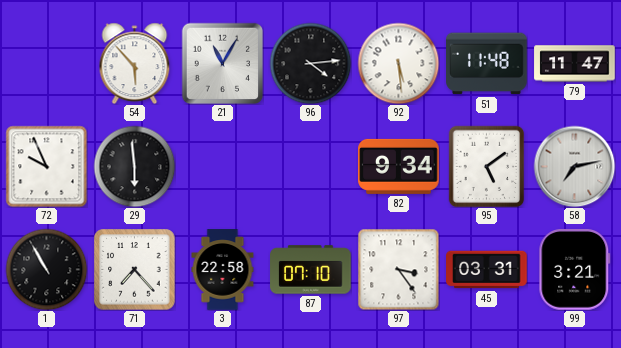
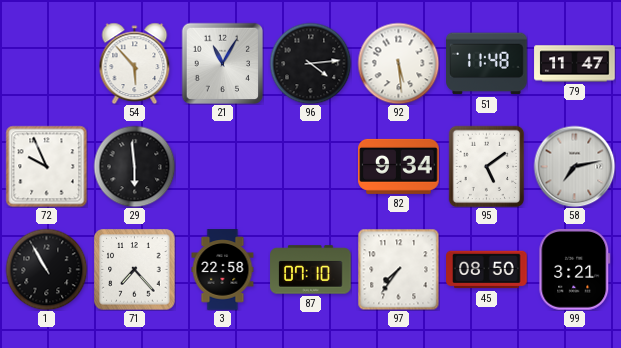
97: 3:24 -> 7:36 (398, 269)
45: 03:31 -> 08:50 (487, 270)
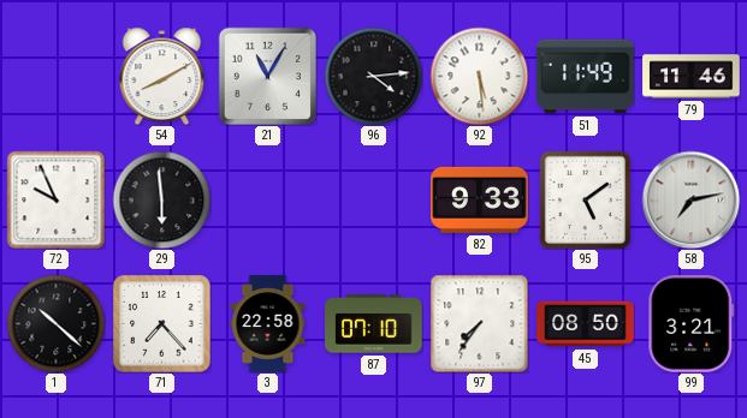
54: 5:53 -> 8:10 (162, 76)
51: 11:48 -> 11:49 (586, 77)
79: 11:47 -> 11:46 (692, 77)
82: 9:34 -> 9:33 (480, 199)
1: 10:55 -> 10:22 (55, 323)
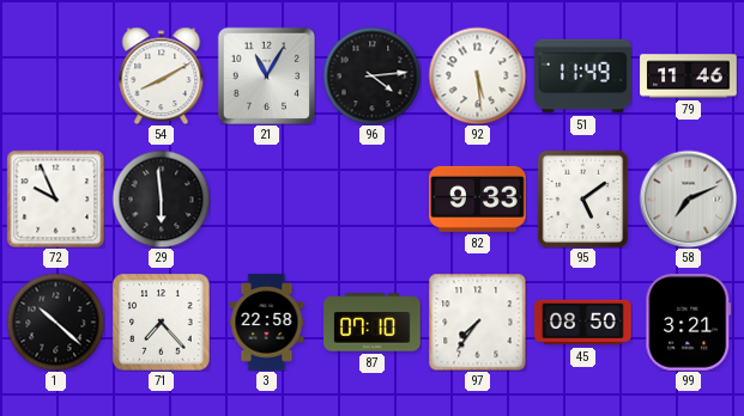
58: 7:13 -> 7:11 (688, 198)
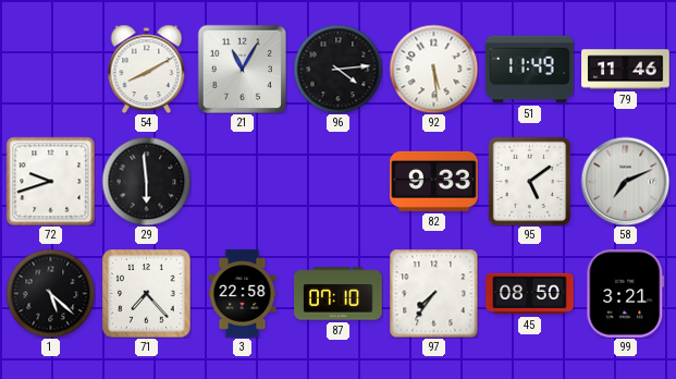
72: 9:56 -> 9:42 (50, 181)
1: 10:22 -> 5:22 (50, 293)
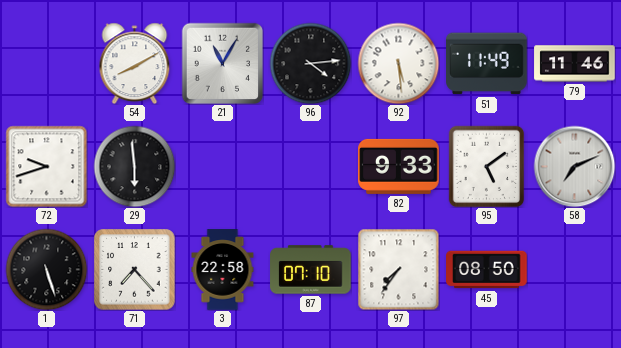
1: 5:22 -> 5:27 (46, 269)
99: 3:21 -> none (626, 294)
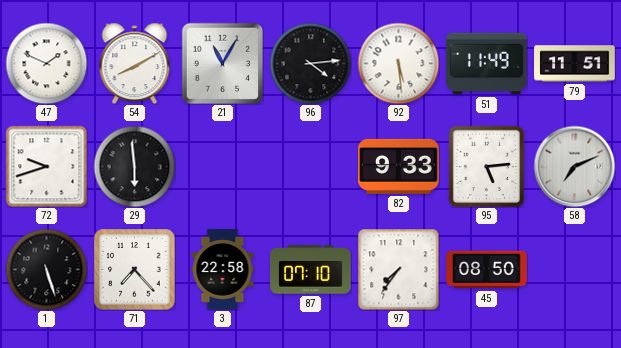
47: none -> 1:49 (46, 63)
79: 11:46 -> 11:51 (575, 64)
95: 5:09 -> 5:14 (487, 166)
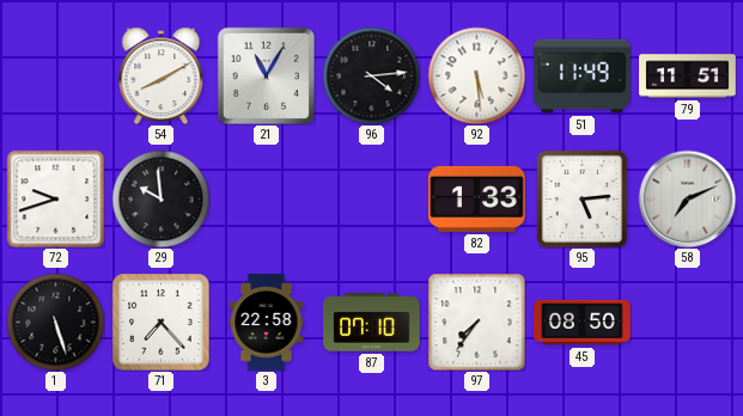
47: 1:49 -> none (46, 63)
29: 5:59 -> 9:59 (160, 198)
82: 9:33 -> 1:33 (477, 198)
